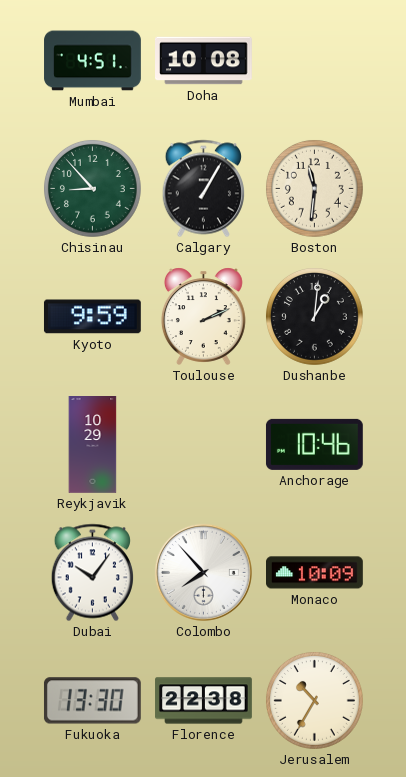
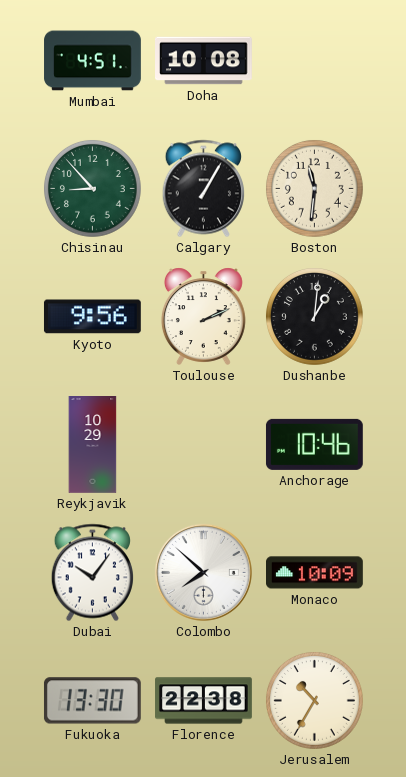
Kyoto: 9:59 -> 9:56 (92, 317)
Colombo: 7:53 -> 7:52 (203, 572)
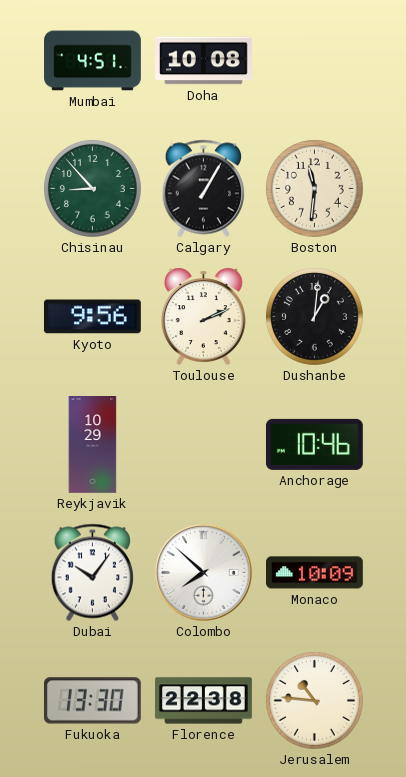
Jerusalem: 10:35 -> 10:46 (314, 700)
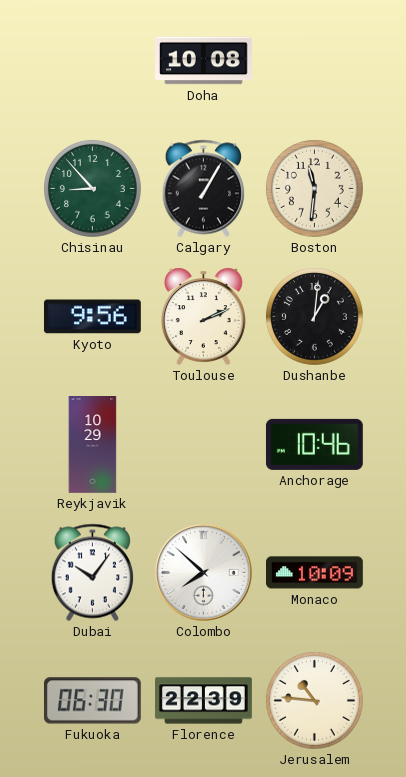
Mumbai: 4:51 -> none (93, 61)
Fukuoka: 13:30 -> 06:30 (92, 701)
Florence: 22:38 -> 22:39 (204, 701)
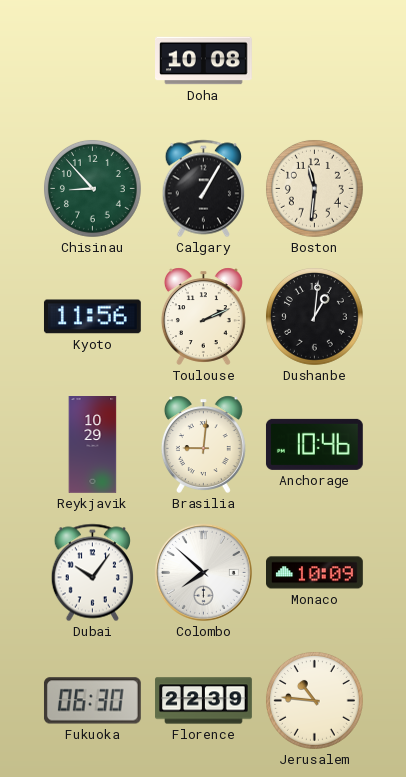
Kyoto: 9:56 -> 11:56 (92, 317)
Brasilia: none -> 9:01 (203, 444)
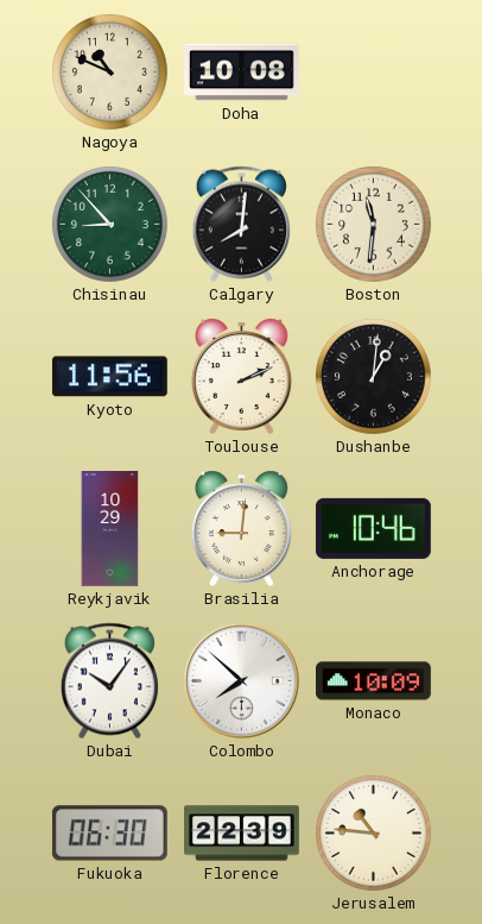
Nagoya: none -> 10:49 (109, 71)
Calgary: 1:05 -> 8:01 (241, 225)
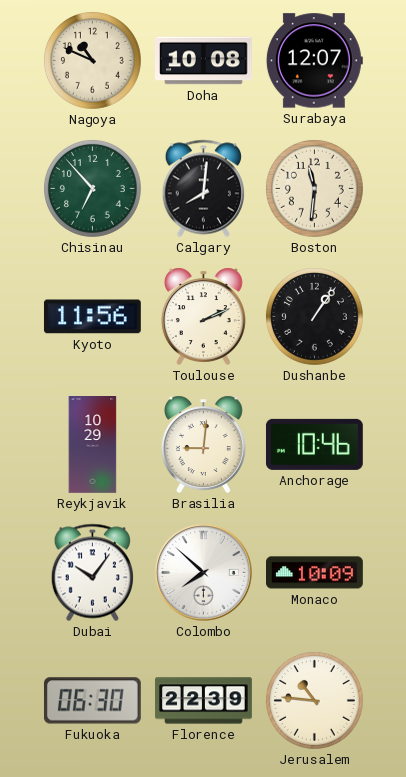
Surabaya: none -> 12:07 (314, 61)
Chisinau: 8:53 -> 6:53 (92, 188)
Dushanbe: 1:01 -> 1:06 (314, 316)
